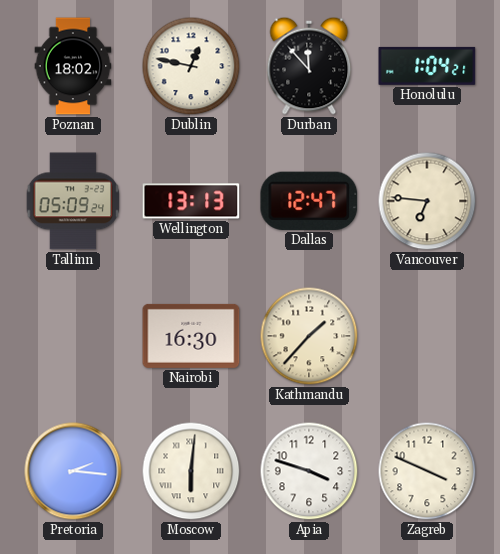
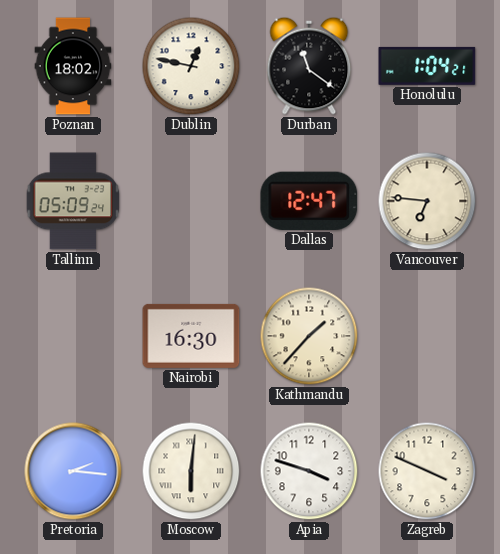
Durban: 11:53 -> 11:21 (309, 66)
Wellington: 13:13 -> none (191, 201)
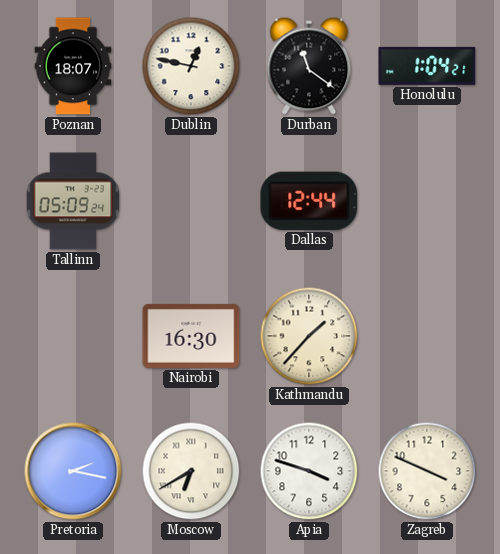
Poznan: 18:02 -> 18:07 (73, 66)
Dallas: 12:47 -> 12:44 (309, 201)
Vancouver: 6:46 -> none (427, 201)
Pretoria: 2:16 -> 2:17 (73, 471)
Moscow: 6:01 -> 6:40 (191, 471)
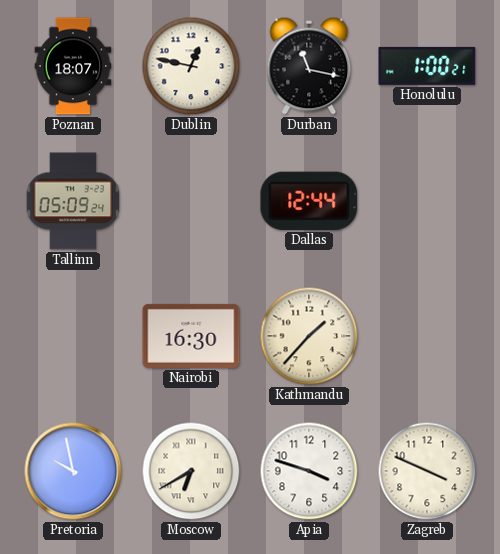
Durban: 11:21 -> 11:17 (309, 66)
Honolulu: 1:04 -> 1:00 (427, 66)
Pretoria: 2:17 -> 9:58 (73, 471)
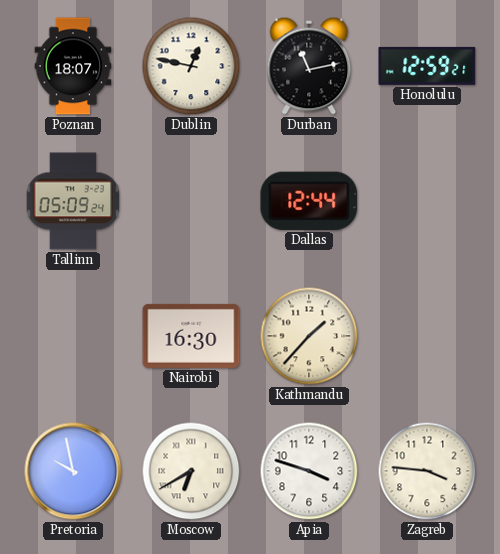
Durban: 11:17 -> 11:13 (309, 66)
Honolulu: 1:00 -> 12:59 (427, 66)
Zagreb: 3:49 -> 3:46 (427, 471)
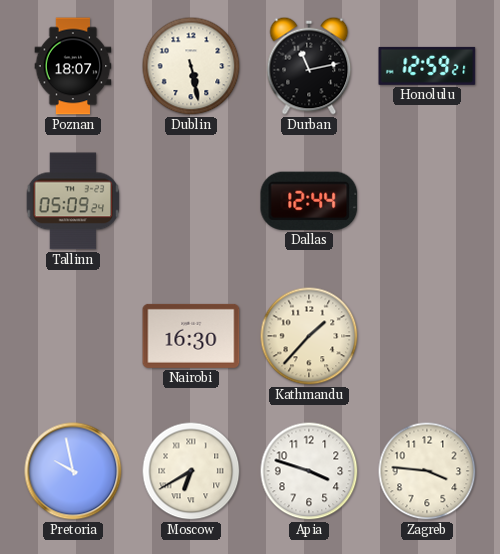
Dublin: 12:47 -> 5:28 (191, 66)
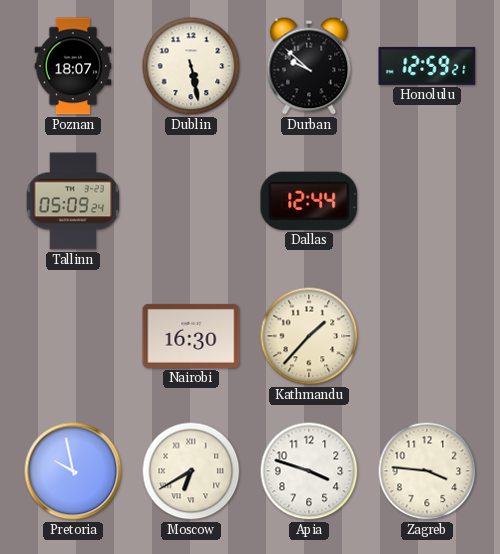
Durban: 11:13 -> 9:52 (309, 66)
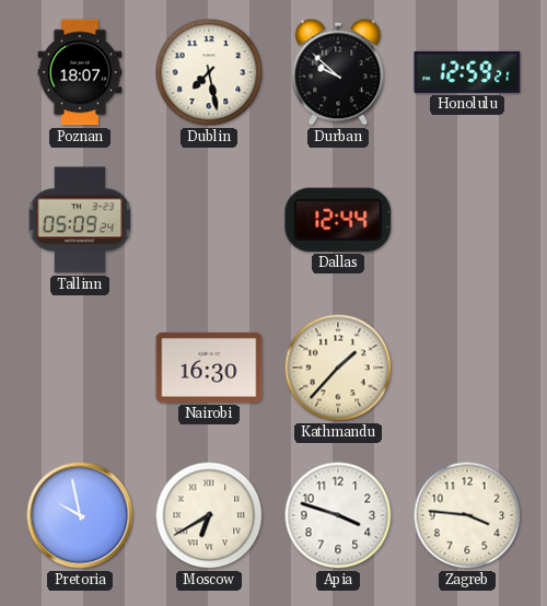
Dublin: 5:28 -> 7:28 (209, 72)
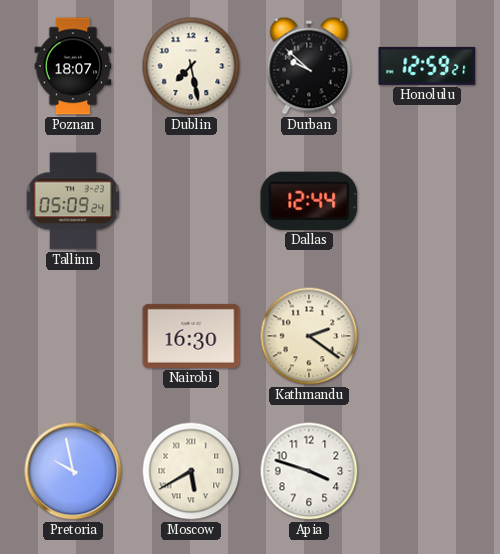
Kathmandu: 1:37 -> 2:21 (309, 336)
Moscow: 6:40 -> 5:40 (191, 471)
Zagreb: 3:46 -> none (467, 515)
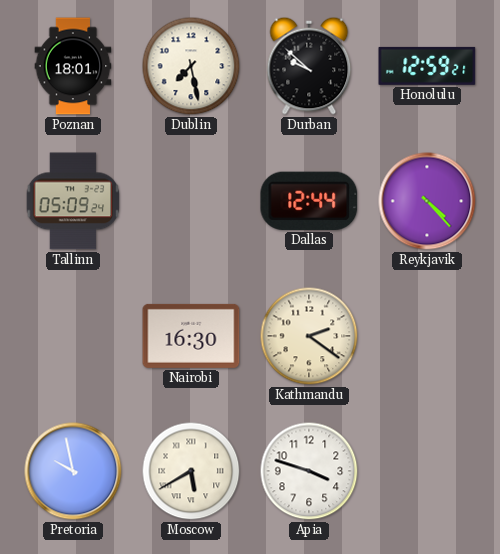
Poznan: 18:07 -> 18:01 (73, 66)
Reykjavik: none -> 4:23 (427, 201)
